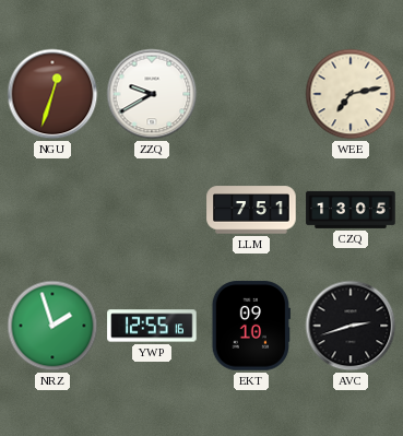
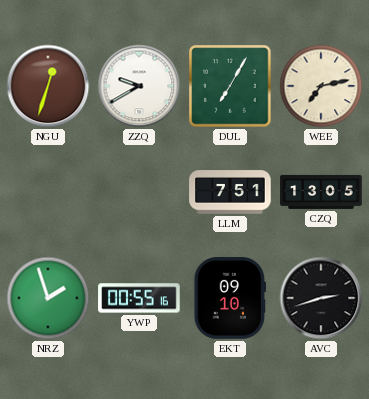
DUL: none -> 7:05 (230, 86)
YWP: 12:55 -> 00:55 (139, 298)
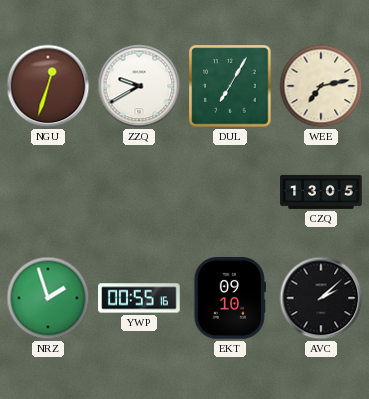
LLM: 7:51 -> none (230, 192)
AVC: 2:42 -> 2:08 (321, 298)
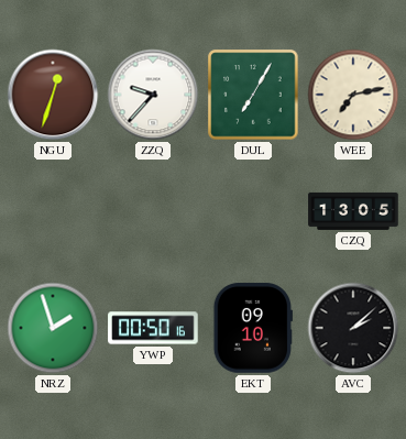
ZZQ: 9:40 -> 9:37 (153, 95)
YWP: 00:55 -> 00:50 (153, 328)
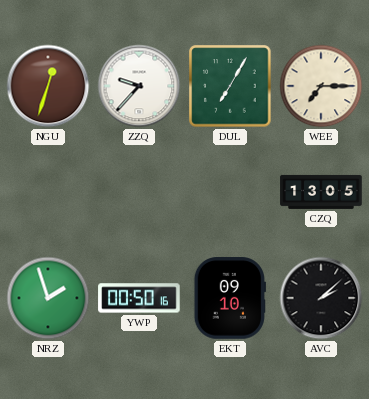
WEE: 7:13 -> 7:15 (321, 86)
